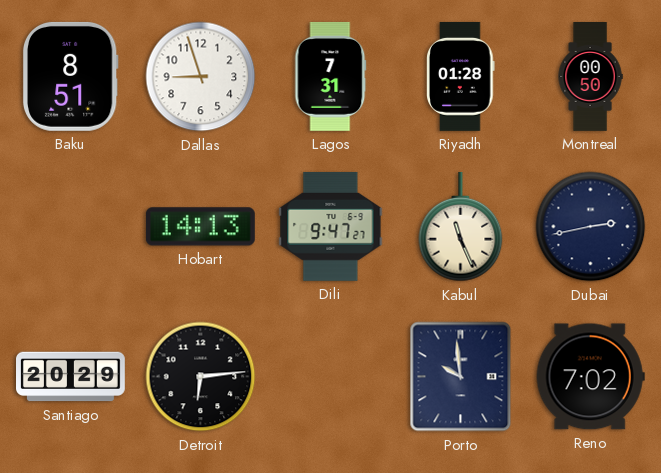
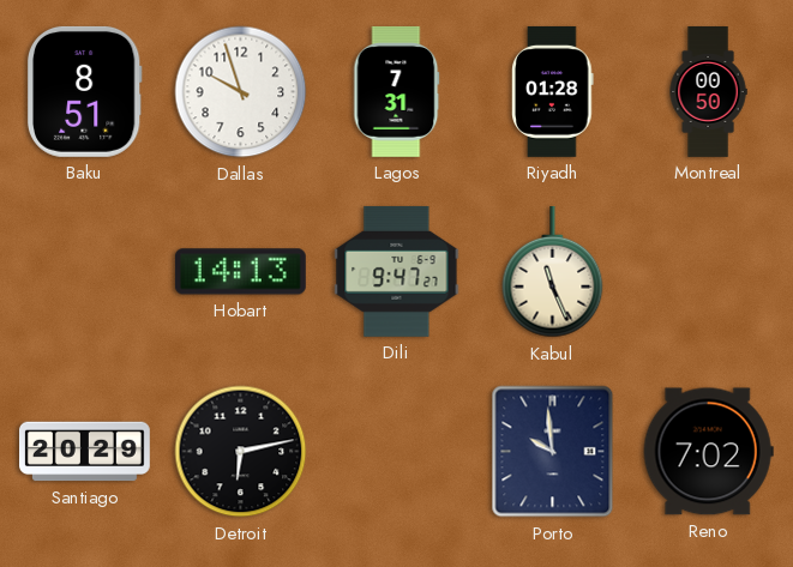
Dallas: 8:57 -> 9:57 (241, 92)
Dubai: 2:43 -> none (591, 227)
Detroit: 6:14 -> 6:13 (241, 452)
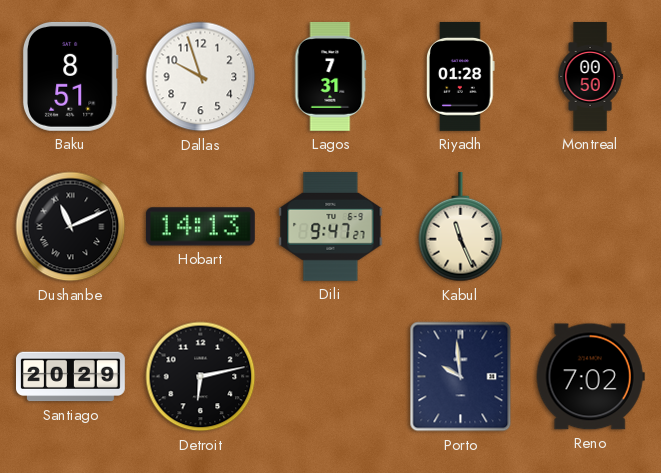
Dushanbe: none -> 11:11 (71, 227)
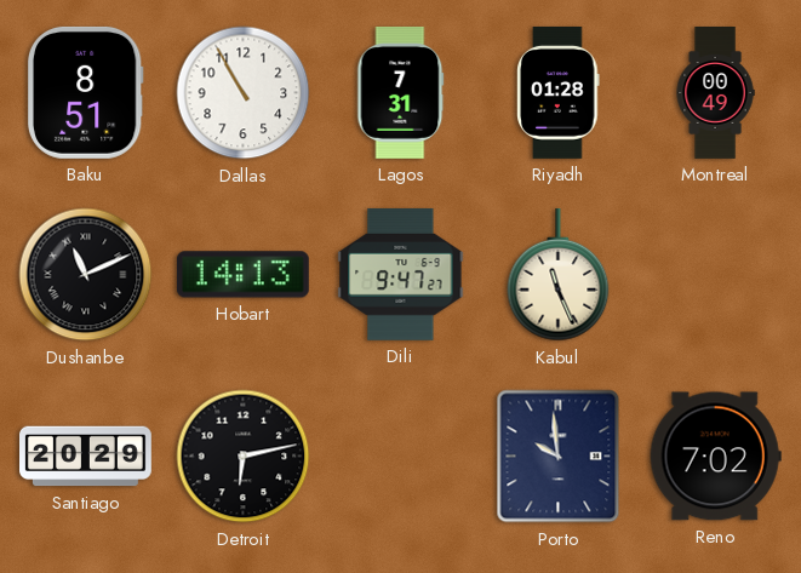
Dallas: 9:57 -> 10:55 (244, 93)
Montreal: 00:50 -> 00:49 (715, 93)
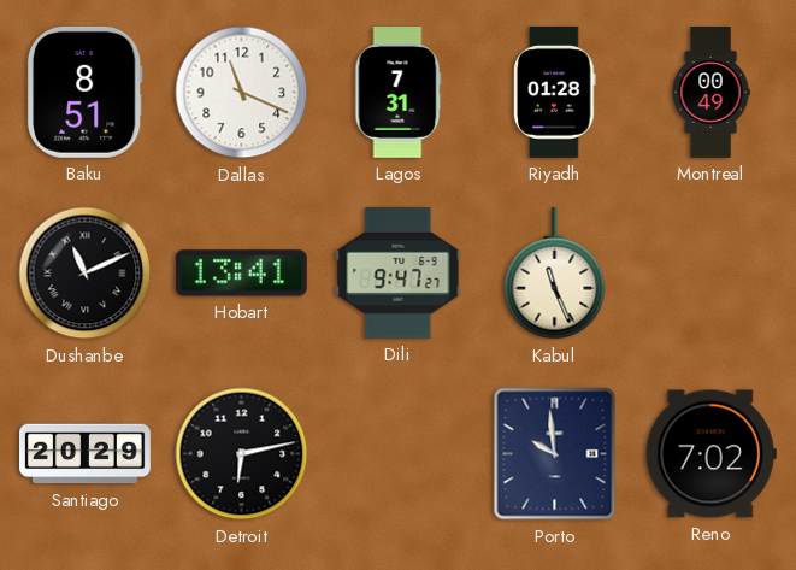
Dallas: 10:55 -> 11:19 (242, 93)
Hobart: 14:13 -> 13:41 (241, 274)
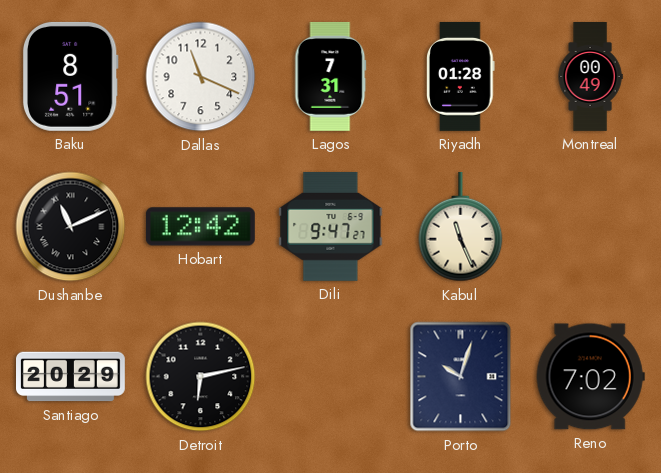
Hobart: 13:41 -> 12:42 (200, 227)
Porto: 9:59 -> 10:03 (461, 377)
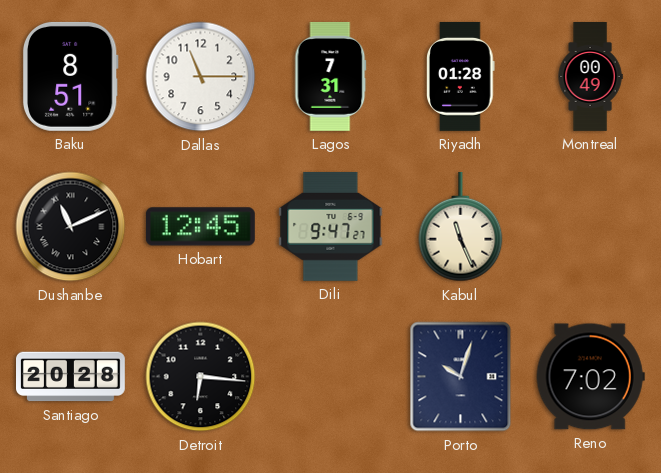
Dallas: 11:19 -> 11:15 (201, 77)
Hobart: 12:42 -> 12:45 (200, 227)
Santiago: 20:29 -> 20:28 (71, 377)
Detroit: 6:13 -> 6:16 (201, 377)
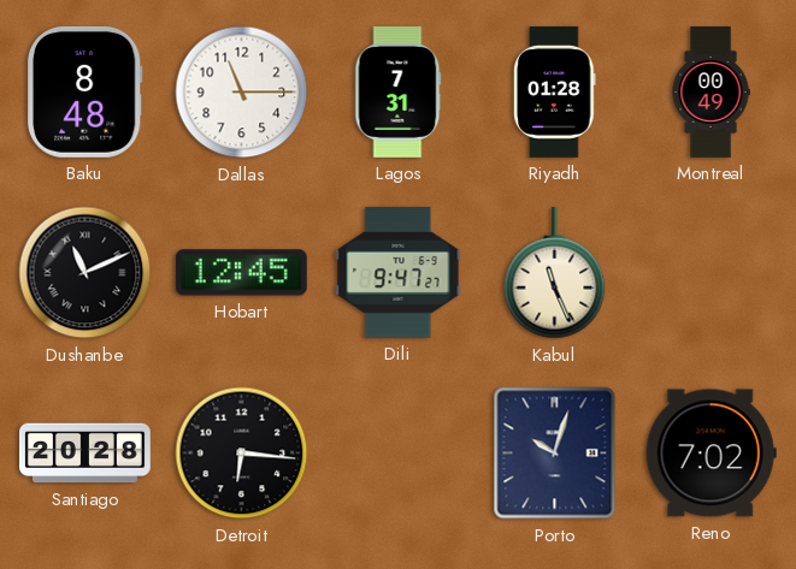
Baku: 8:51 -> 8:48 (84, 91)
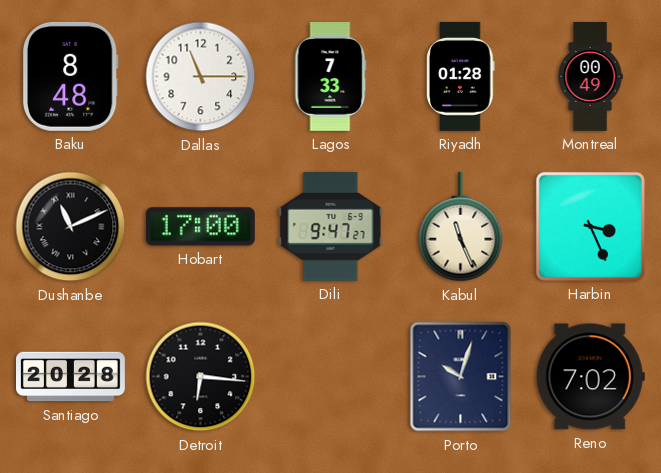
Lagos: 7:31 -> 7:33 (331, 77)
Hobart: 12:45 -> 17:00 (200, 227)
Harbin: none -> 3:26 (590, 226)
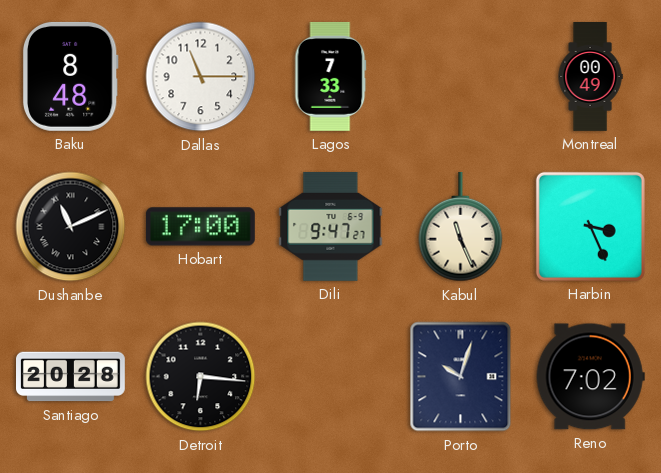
Riyadh: 01:28 -> none (461, 76)
